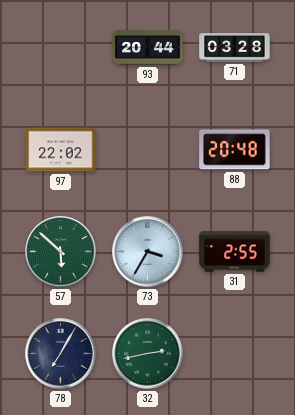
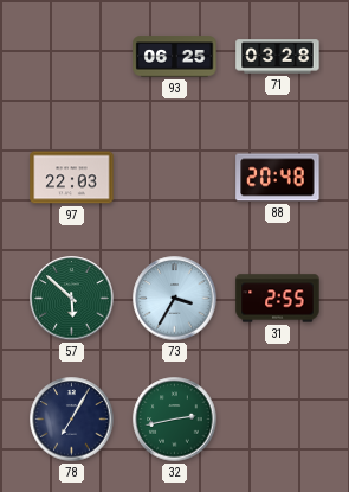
93: 20:44 -> 06:25 (175, 57)
97: 22:02 -> 22:03 (72, 178)
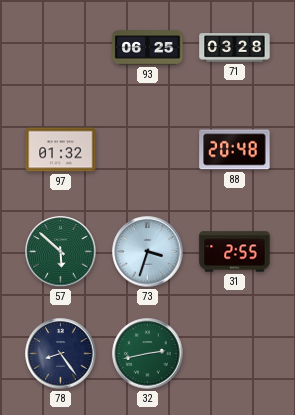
97: 22:03 -> 01:32 (61, 150)
73: 3:35 -> 3:33 (148, 252)
78: 7:05 -> 8:24 (61, 354)
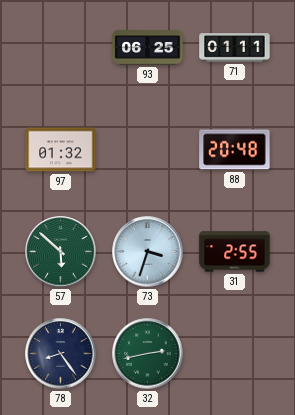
71: 03:28 -> 01:11 (235, 48)
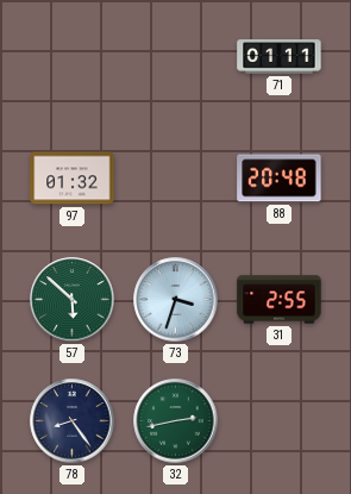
93: 06:25 -> none (148, 48)
